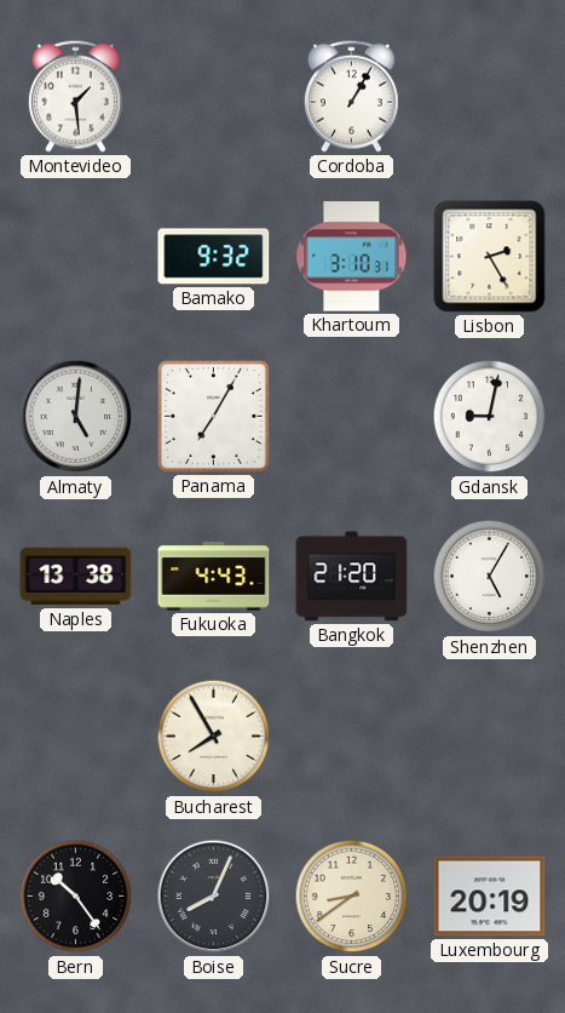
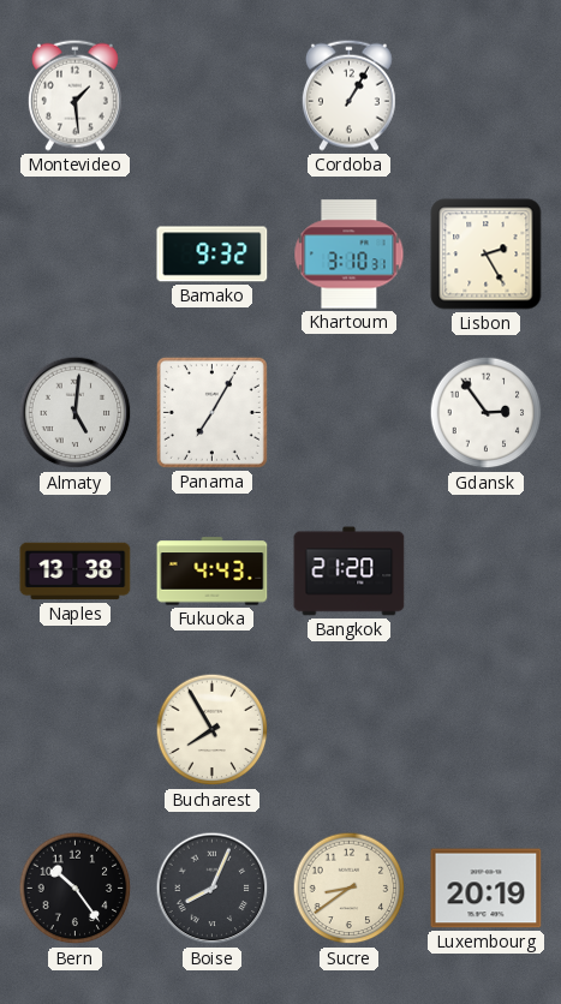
Gdansk: 9:02 -> 2:54 (487, 413)
Shenzhen: 5:05 -> none (490, 577)
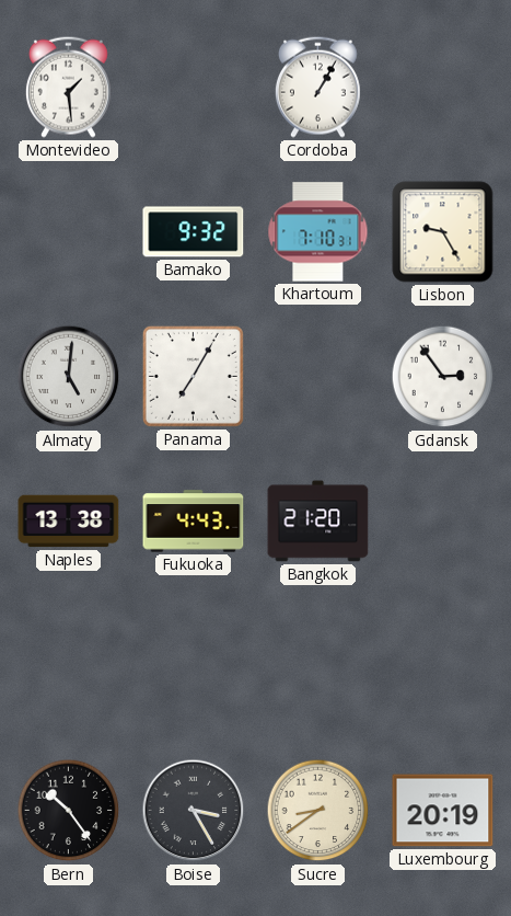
Khartoum: 3:10 -> 7:10 (318, 232)
Lisbon: 2:25 -> 9:25 (443, 232)
Bucharest: 7:55 -> none (213, 730)
Boise: 8:04 -> 3:25 (194, 811)
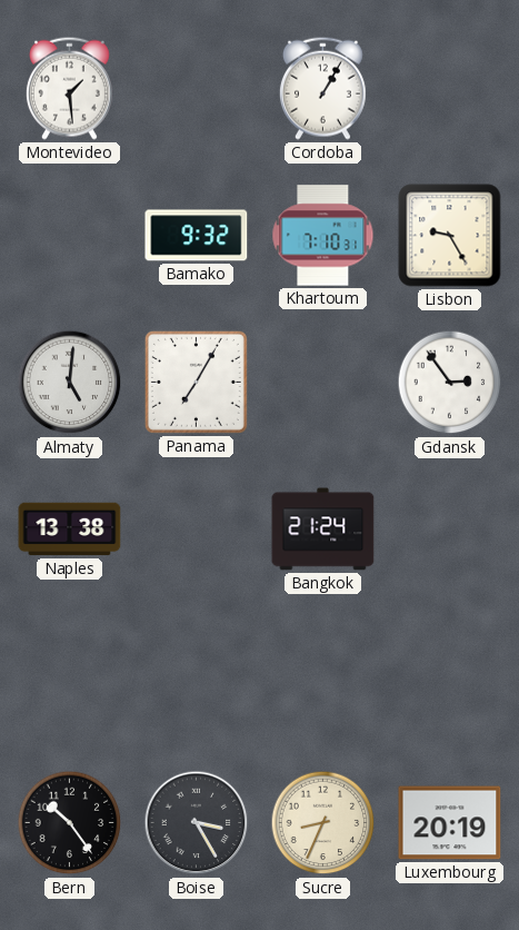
Fukuoka: 4:43 -> none (194, 522)
Bangkok: 21:20 -> 21:24 (323, 530)
Sucre: 8:39 -> 8:34 (323, 823)
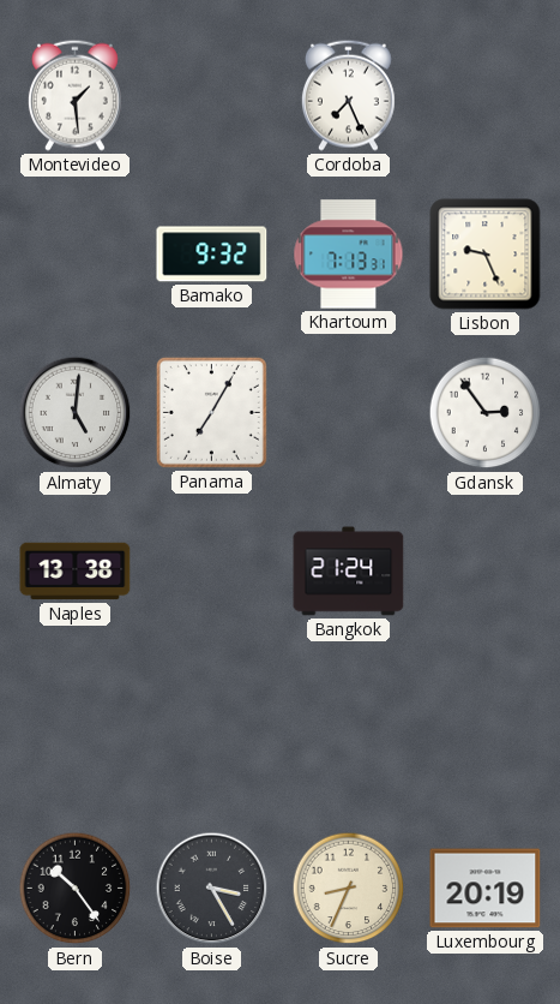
Cordoba: 1:05 -> 7:26 (348, 95)
Khartoum: 7:10 -> 7:13 (349, 255)
Lisbon: 9:25 -> 9:26 (486, 255)
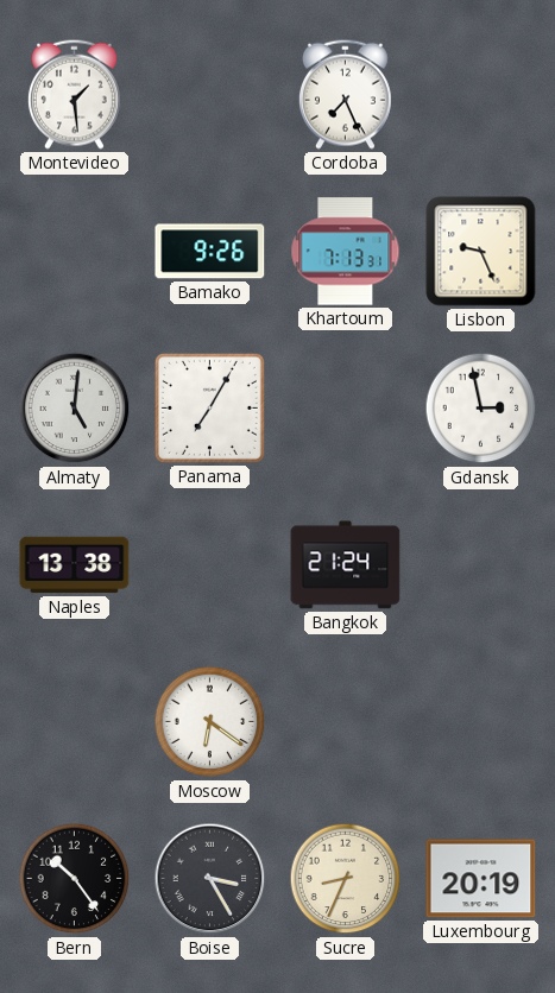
Bamako: 9:32 -> 9:26 (210, 252)
Gdansk: 2:54 -> 2:58 (481, 409)
Moscow: none -> 6:21 (210, 722)
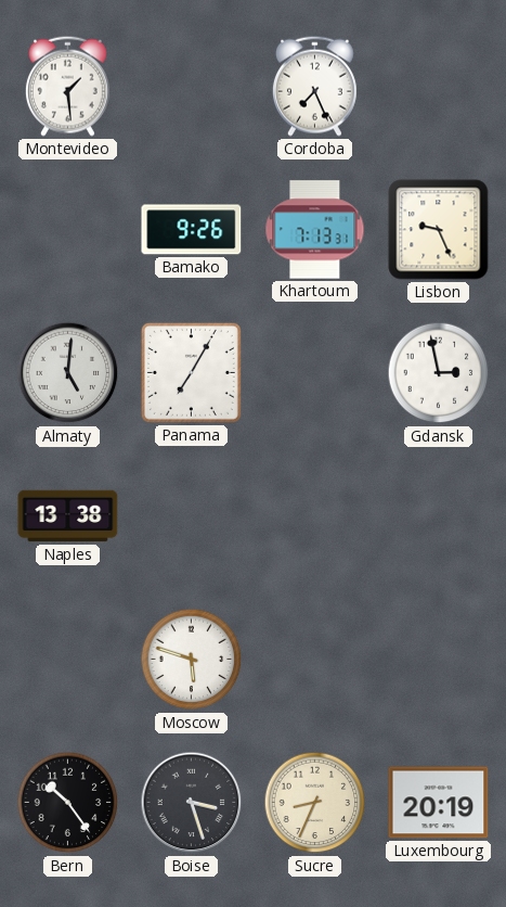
Bangkok: 21:24 -> none (346, 565)
Moscow: 6:21 -> 5:48 (192, 660)
Boise: 3:25 -> 3:27 (192, 803)
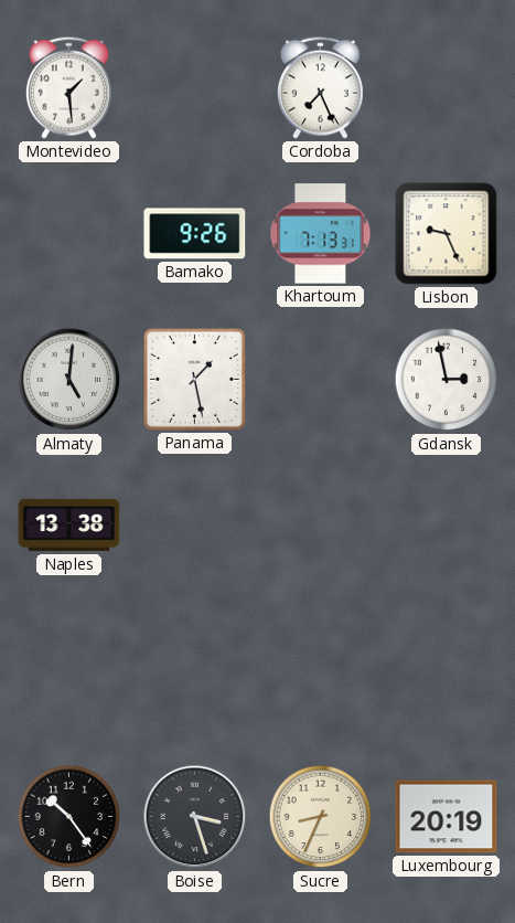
Panama: 7:05 -> 1:28 (194, 379)
Moscow: 5:48 -> none (192, 660)
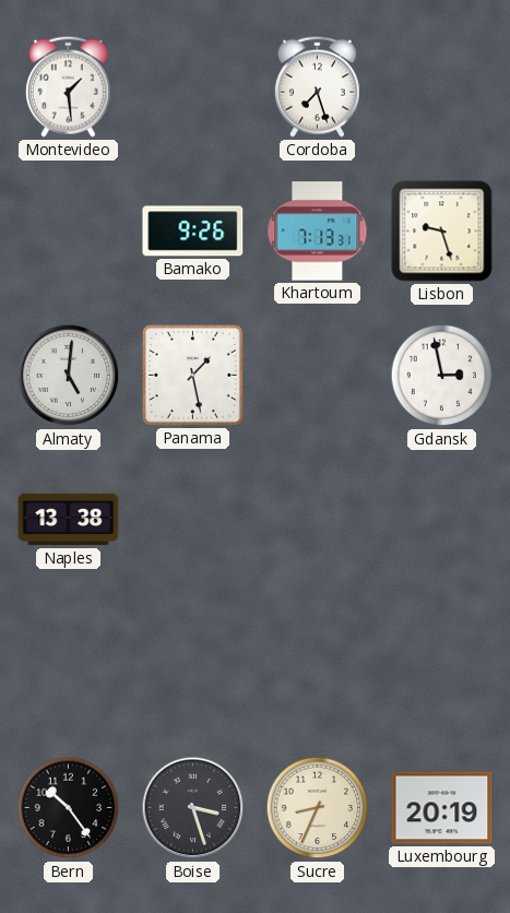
Cordoba: 7:26 -> 7:27 (317, 86)
Lisbon: 9:26 -> 9:27 (442, 232)
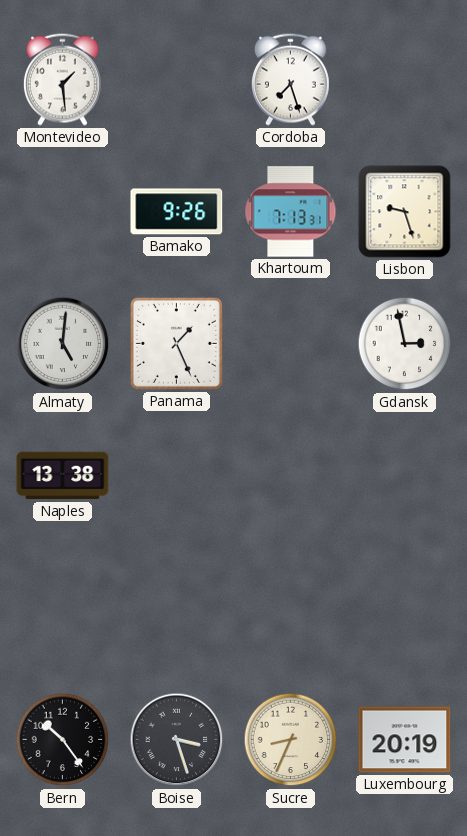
Panama: 1:28 -> 1:26 (176, 343)
